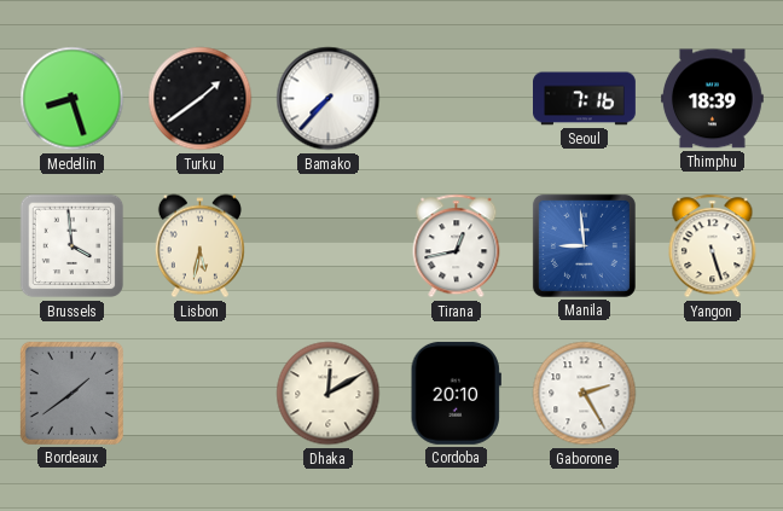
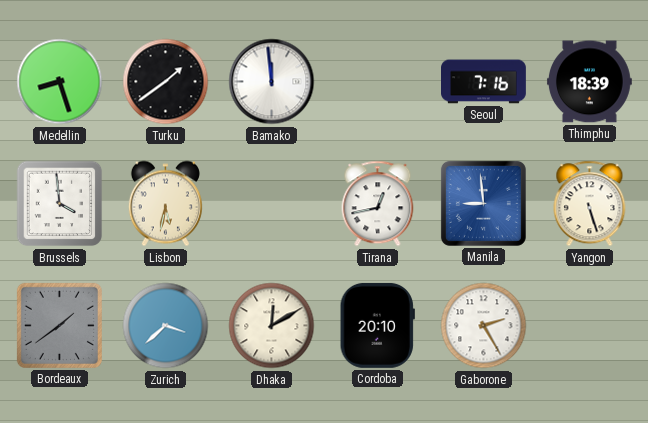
Bamako: 7:37 -> 11:59 (272, 82)
Zurich: none -> 3:38 (166, 326)
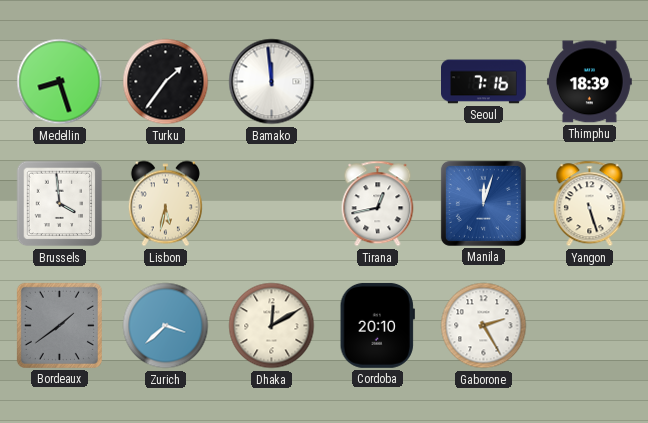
Turku: 1:39 -> 1:36 (166, 82)
Manila: 8:59 -> 12:03 (483, 203)
